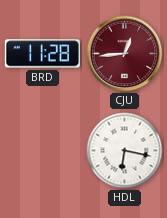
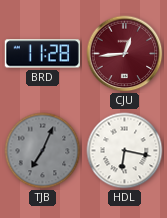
TJB: none -> 7:04 (43, 151)
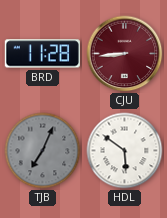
CJU: 12:44 -> 8:44 (125, 54)
HDL: 6:17 -> 5:51 (125, 151)
